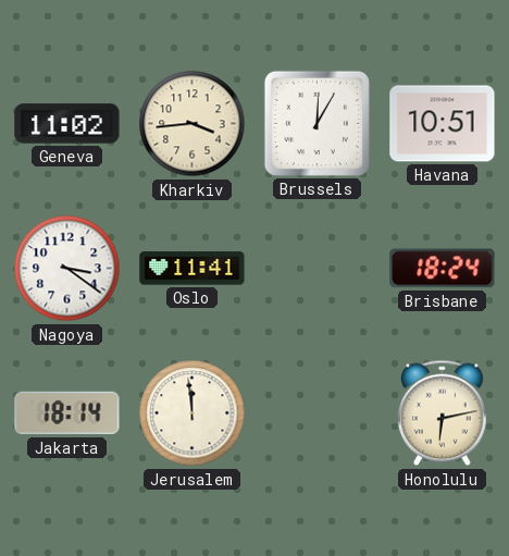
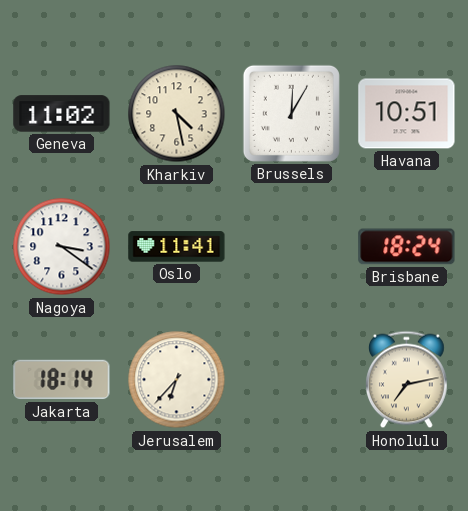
Kharkiv: 3:44 -> 4:28 (177, 114)
Jerusalem: 11:59 -> 6:37 (177, 380)
Honolulu: 6:13 -> 7:13 (407, 380)
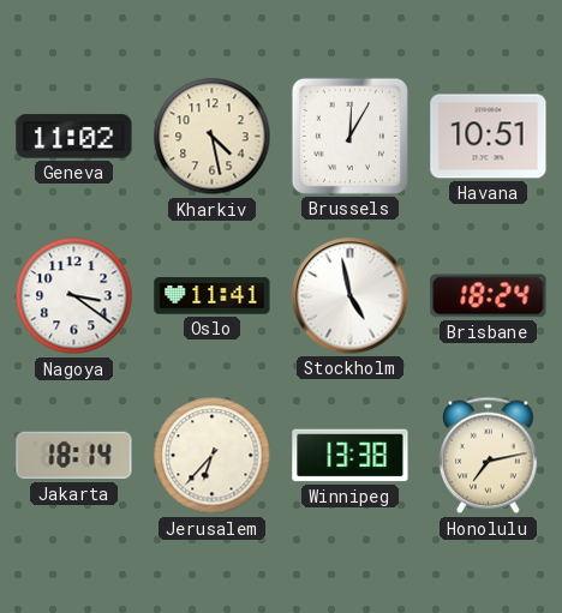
Stockholm: none -> 4:58 (351, 296)
Winnipeg: none -> 13:38 (351, 456)
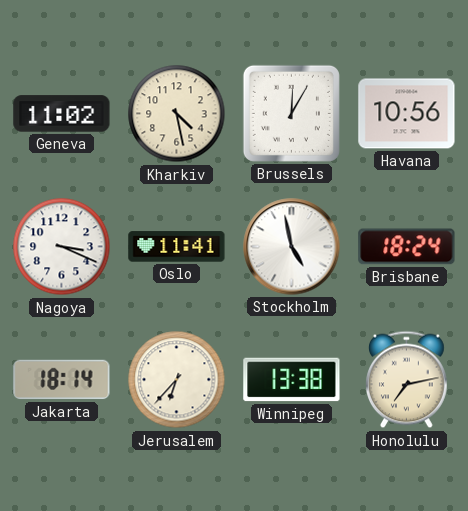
Havana: 10:51 -> 10:56 (407, 114)
Nagoya: 3:21 -> 3:19 (62, 247)
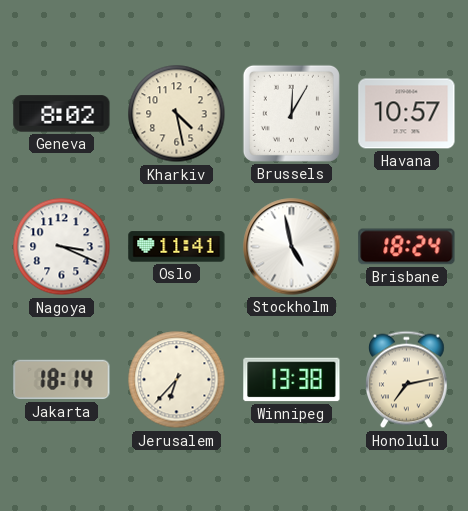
Geneva: 11:02 -> 8:02 (62, 114)
Havana: 10:56 -> 10:57 (407, 114)
